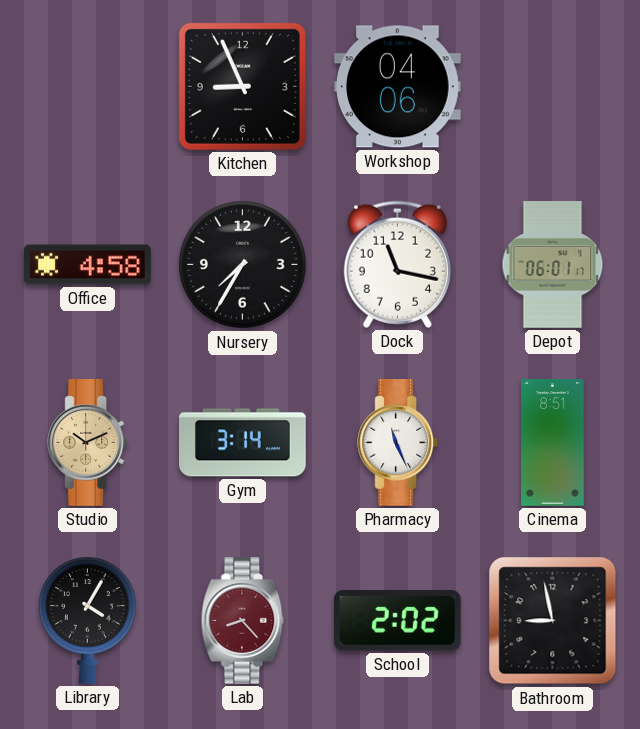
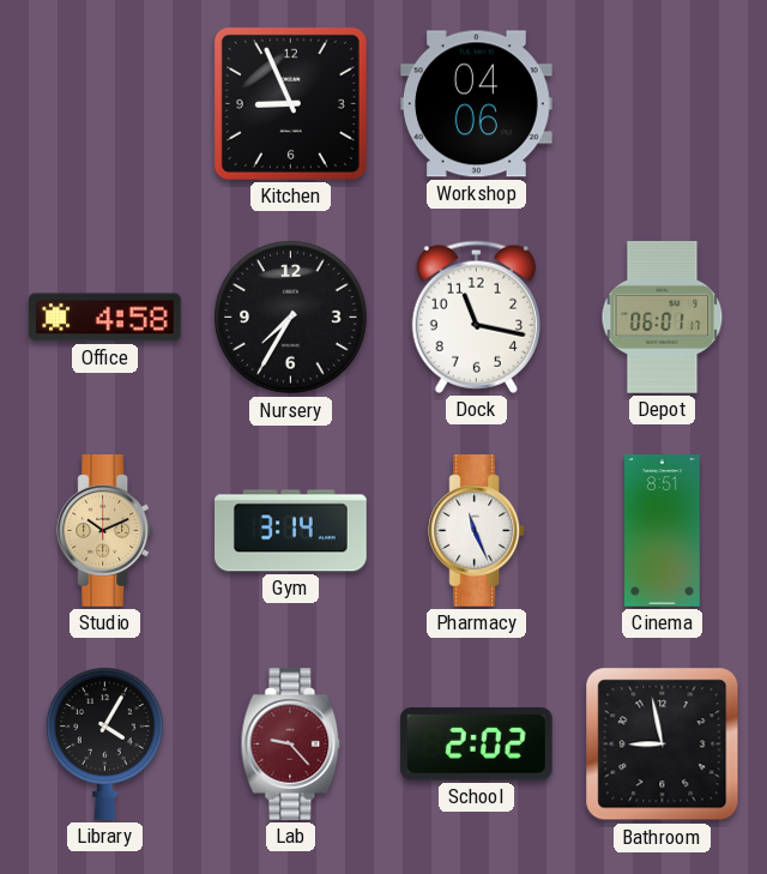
Lab: 8:23 -> 9:23 (291, 745)
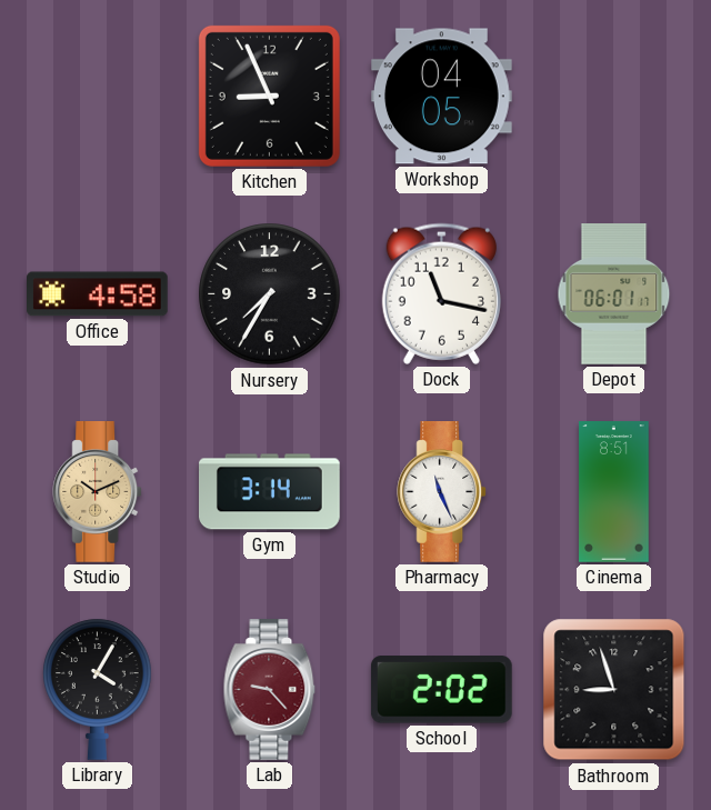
Workshop: 04:06 -> 04:05 (442, 97)
Bathroom: 8:58 -> 8:57 (614, 690)
